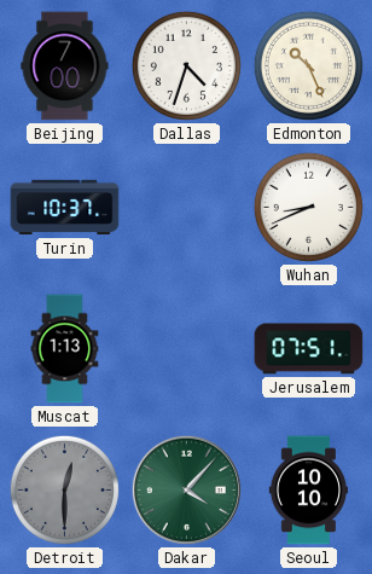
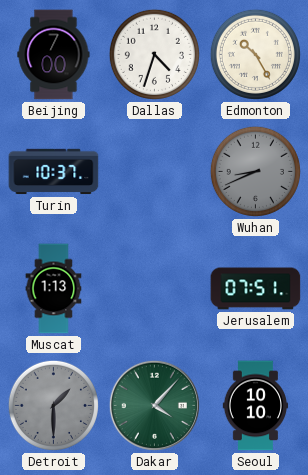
Edmonton: 10:26 -> 10:25 (255, 54)
Wuhan dial: white -> grey (255, 171)
Detroit: 12:30 -> 1:30 (53, 405)
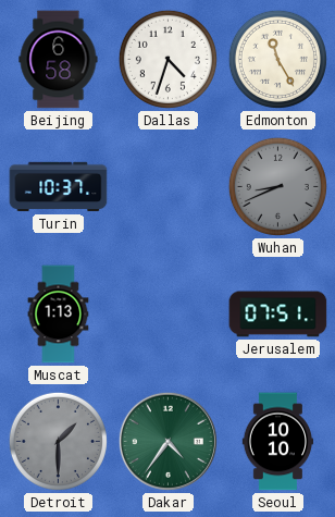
Beijing: 7:00 -> 6:58 (59, 60)
Edmonton: 10:25 -> 11:25 (277, 59)
Dakar: 4:07 -> 4:36 (167, 441)
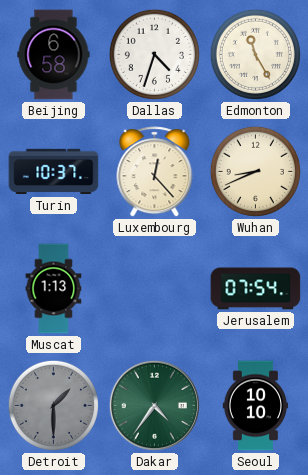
Luxembourg: none -> 12:23 (155, 172)
Wuhan dial: grey -> cream (255, 171)
Jerusalem: 07:51 -> 07:54 (256, 289)
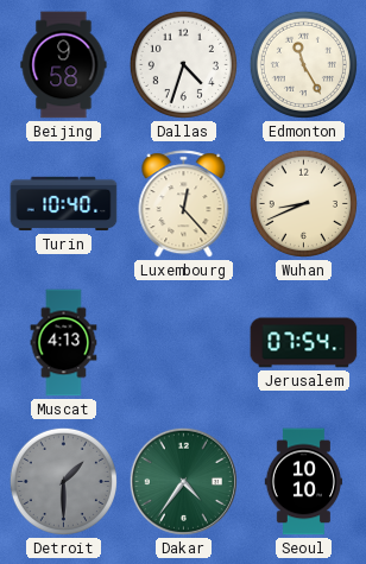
Beijing: 6:58 -> 9:58 (64, 65)
Turin: 10:37 -> 10:40 (64, 204)
Muscat: 1:13 -> 4:13 (64, 343)
